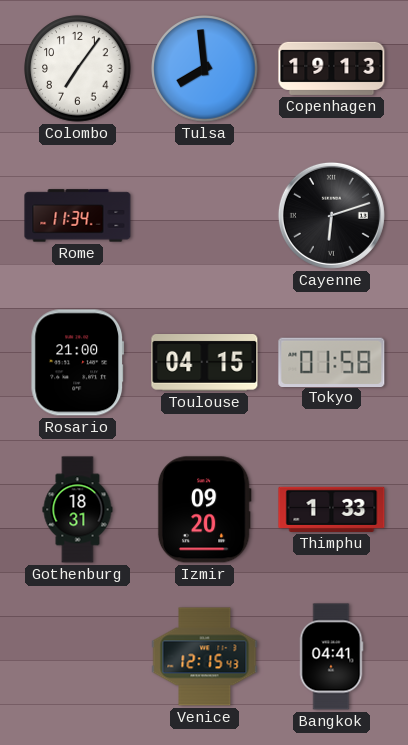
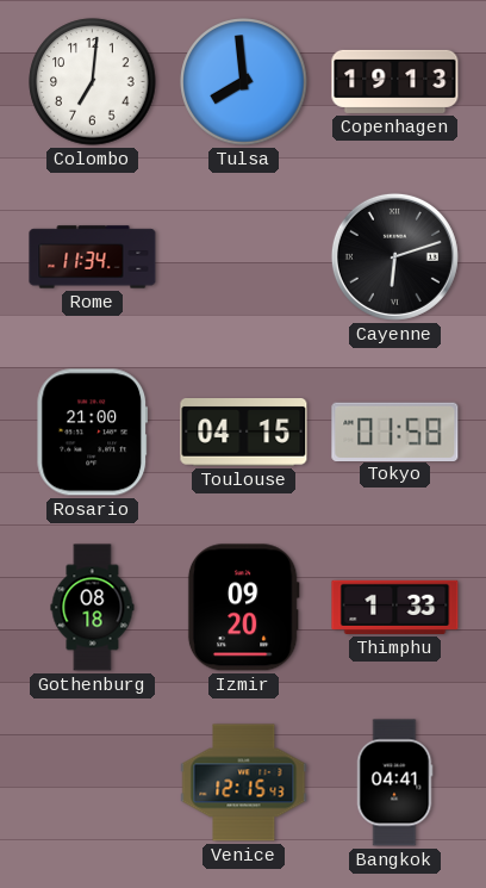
Colombo: 7:06 -> 7:01 (93, 82)
Gothenburg: 18:31 -> 08:18 (93, 608)
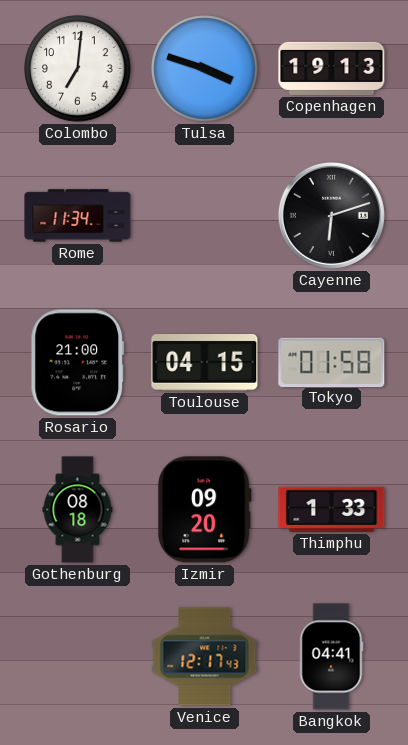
Tulsa: 7:59 -> 3:48 (205, 69)
Venice: 12:15 -> 12:17 (205, 657)
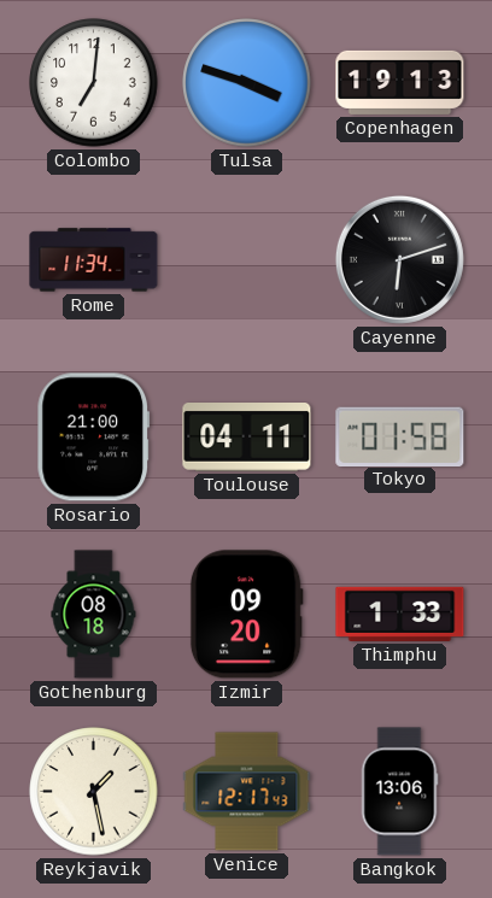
Toulouse: 04:15 -> 04:11 (247, 438)
Reykjavik: none -> 1:28 (94, 792)
Bangkok: 04:41 -> 13:06 (399, 792)
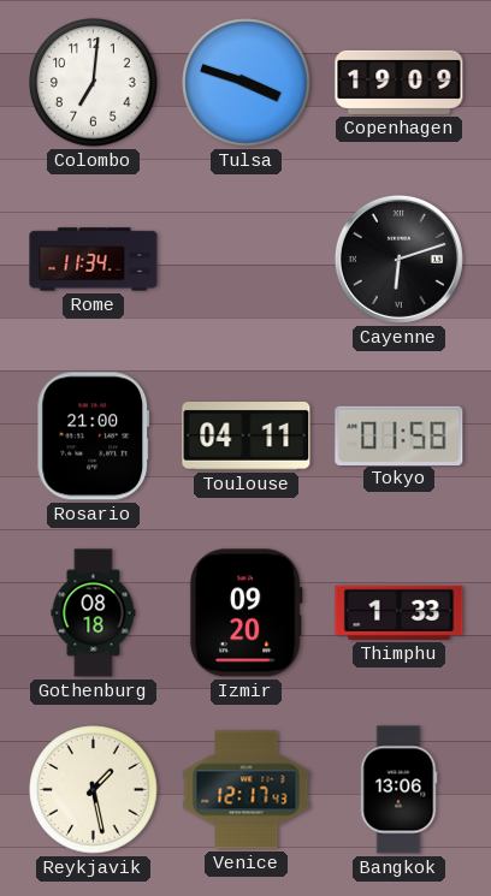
Copenhagen: 19:13 -> 19:09 (400, 82)
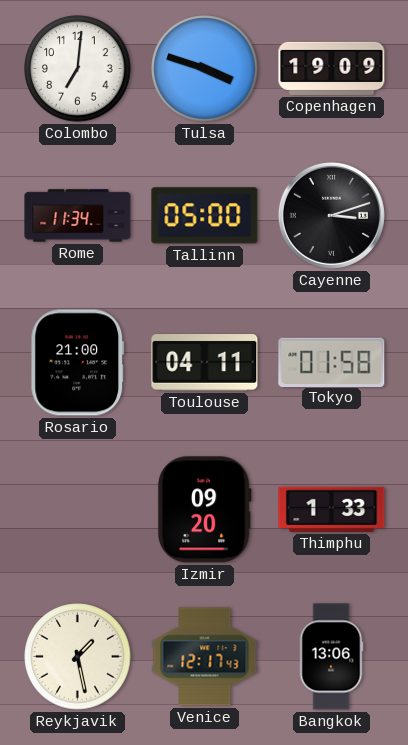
Tallinn: none -> 05:00 (205, 216)
Cayenne: 6:12 -> 3:12 (331, 215)
Gothenburg: 08:18 -> none (94, 613)
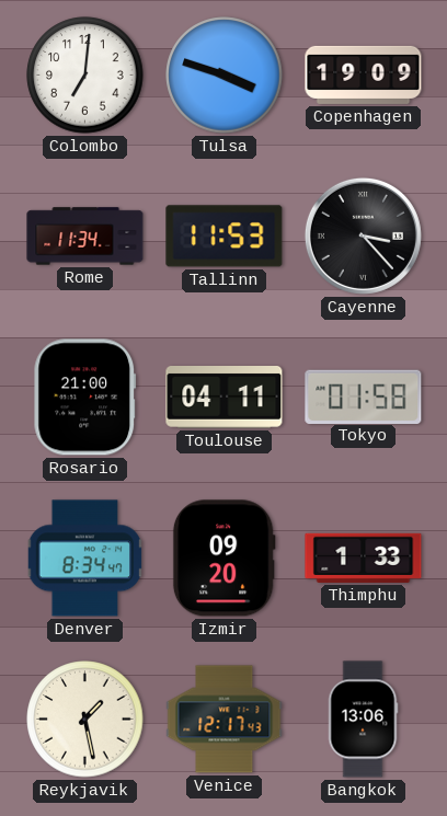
Tallinn: 05:00 -> 11:53 (225, 237)
Cayenne: 3:12 -> 3:23 (363, 235)
Denver: none -> 8:34 (85, 559)
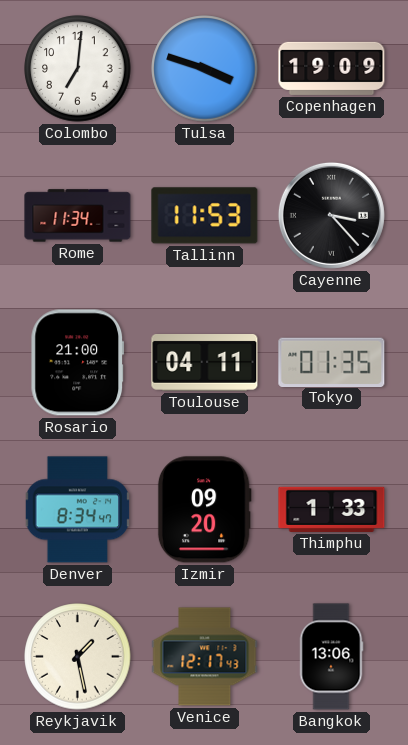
Tokyo: 01:58 -> 01:35 (332, 362)
